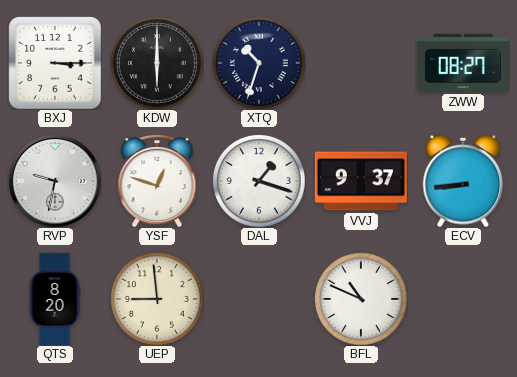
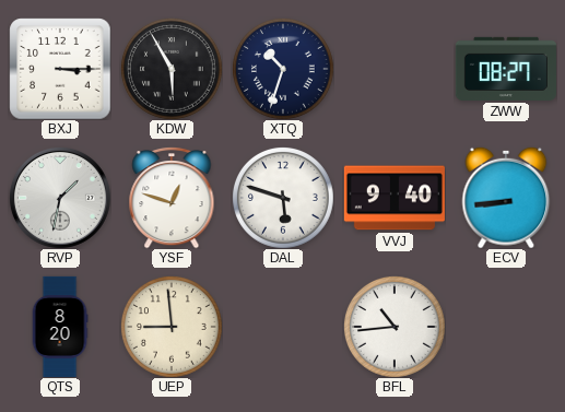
KDW: 6:00 -> 5:55 (172, 69)
RVP: 9:32 -> 1:32 (60, 198)
DAL: 1:18 -> 5:48 (283, 198)
VVJ: 9:37 -> 9:40 (395, 198)
BFL: 10:49 -> 10:44 (395, 327)
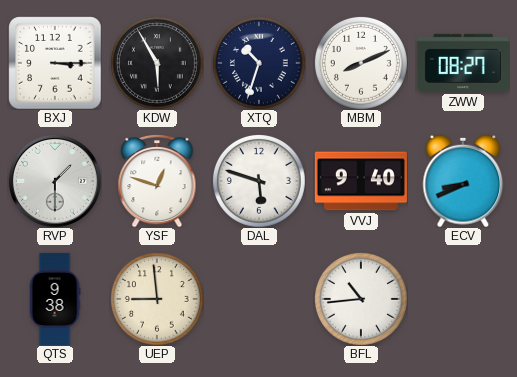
MBM: none -> 8:11 (361, 63)
RVP: 1:32 -> 1:30 (55, 181)
ECV: 8:44 -> 8:41 (463, 181)
QTS: 8:20 -> 9:38 (55, 299)
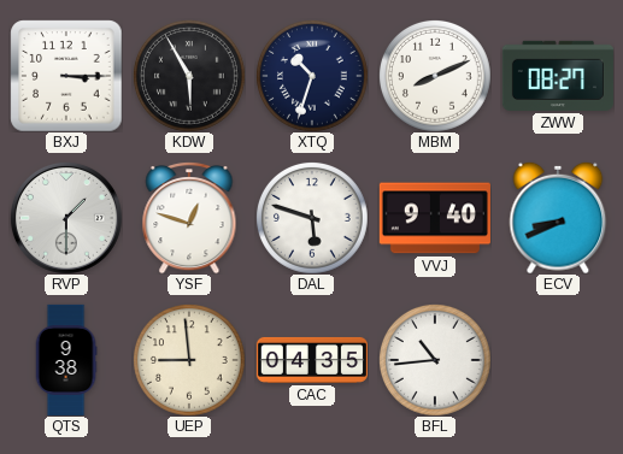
CAC: none -> 04:35 (312, 360)
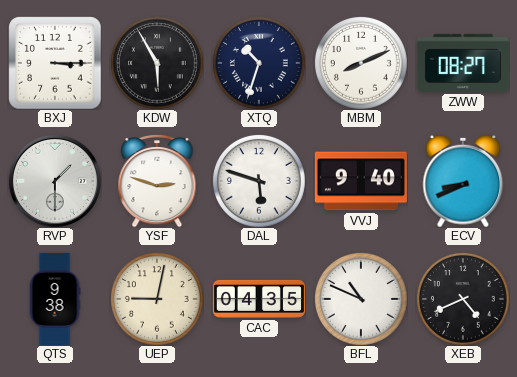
YSF: 12:48 -> 2:48 (157, 181)
UEP: 8:59 -> 9:02 (157, 299)
BFL: 10:44 -> 10:49 (361, 299)
XEB: none -> 4:41 (463, 299)
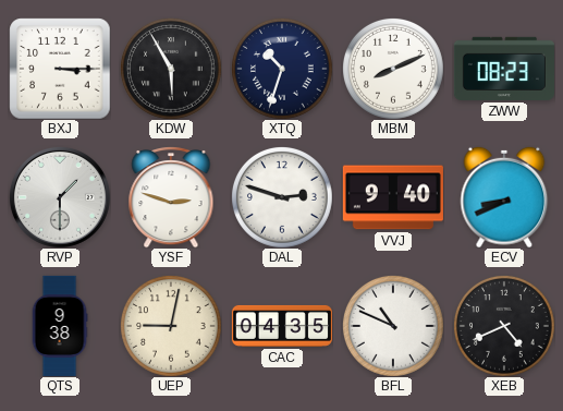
ZWW: 08:27 -> 08:23 (504, 69)
DAL: 5:48 -> 2:48 (282, 197)
